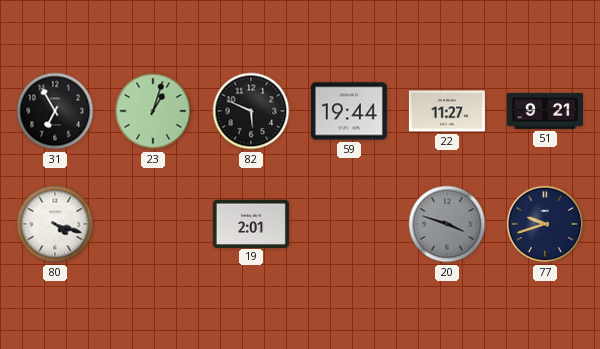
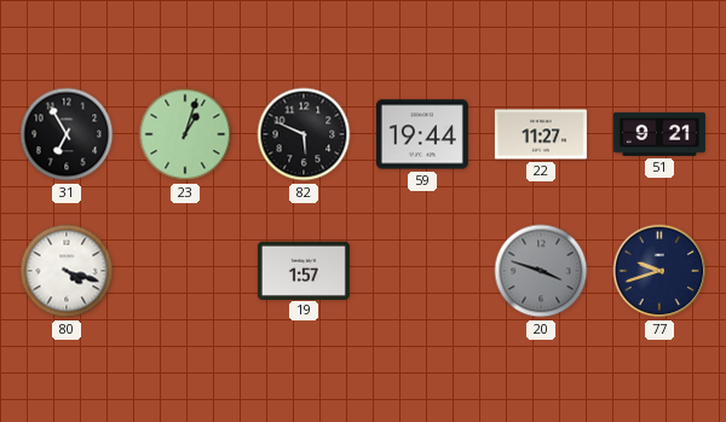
19: 2:01 -> 1:57 (304, 270)
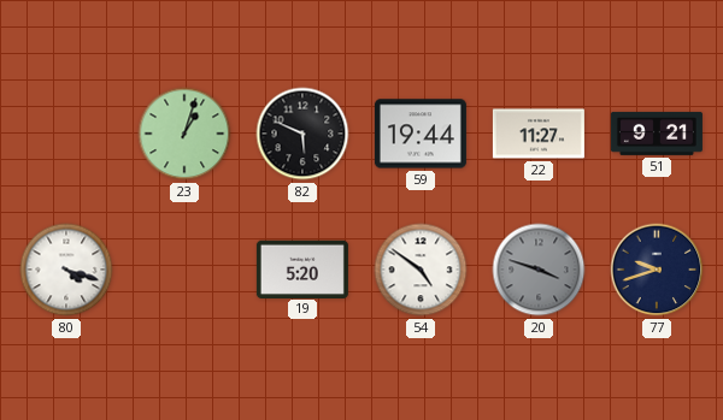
31: 6:55 -> none (67, 134)
19: 1:57 -> 5:20 (302, 268)
54: none -> 4:51 (421, 270)
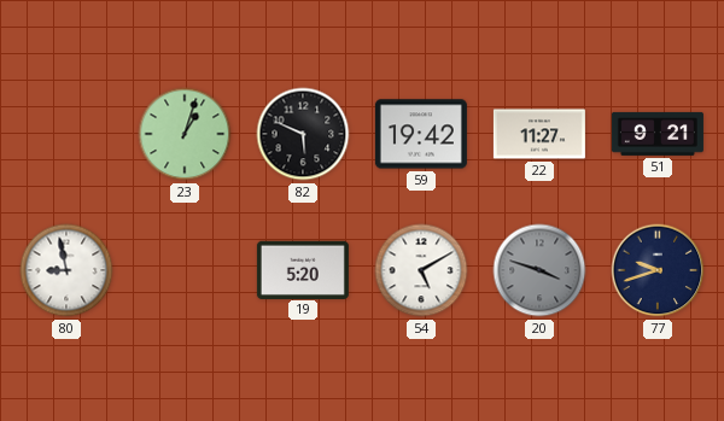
59: 19:44 -> 19:42 (421, 134)
80: 4:18 -> 8:58 (66, 270)
54: 4:51 -> 5:10 (421, 270)
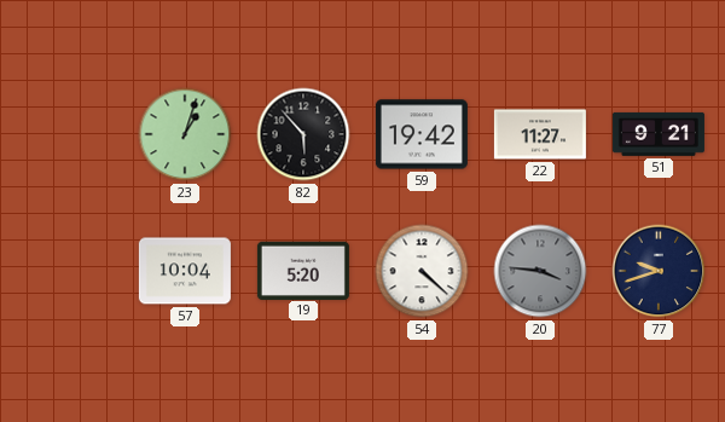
82: 5:49 -> 5:53 (303, 134)
80: 8:58 -> none (66, 270)
57: none -> 10:04 (185, 271)
54: 5:10 -> 4:22 (422, 271)
20: 3:48 -> 3:46 (540, 271)
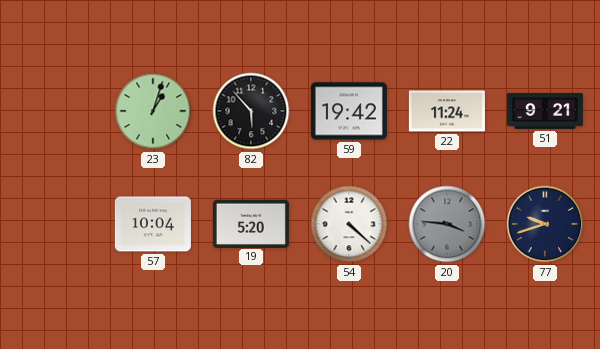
22: 11:27 -> 11:24 (447, 111)
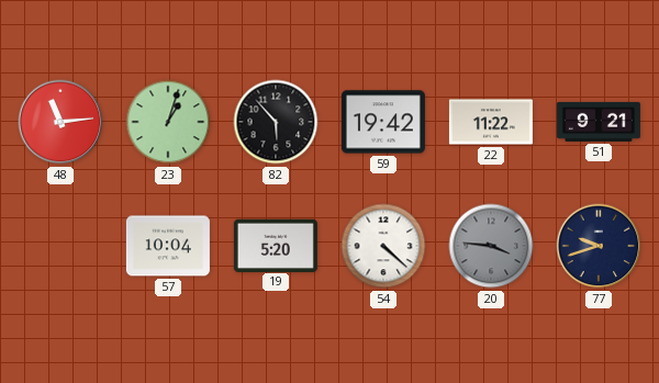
48: none -> 11:14 (60, 122)
22: 11:24 -> 11:22 (491, 122)
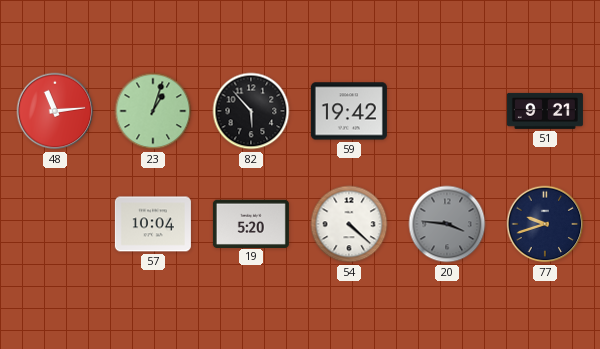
22: 11:22 -> none (491, 122)
